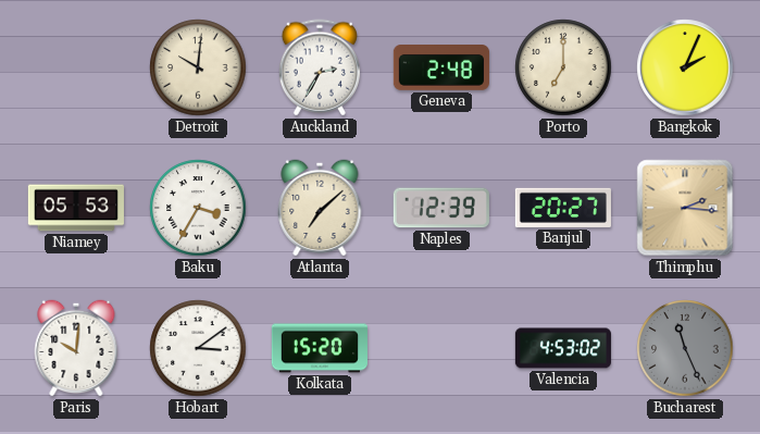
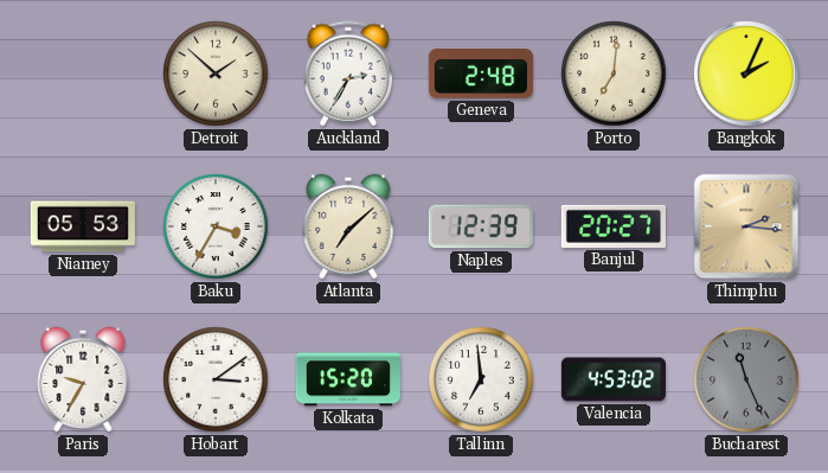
Detroit: 10:01 -> 1:52 (216, 73)
Porto: 7:00 -> 7:01 (614, 73)
Paris: 10:01 -> 9:35 (83, 379)
Tallinn: none -> 6:59 (481, 379)
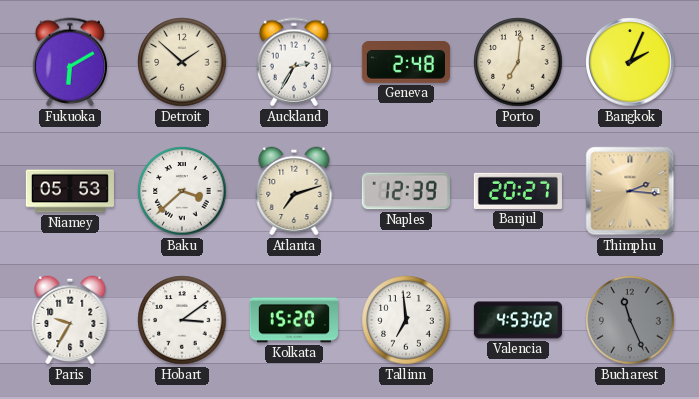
Fukuoka: none -> 6:10 (70, 62)
Baku: 3:35 -> 3:38 (182, 191)
Atlanta: 7:08 -> 7:12 (294, 191)
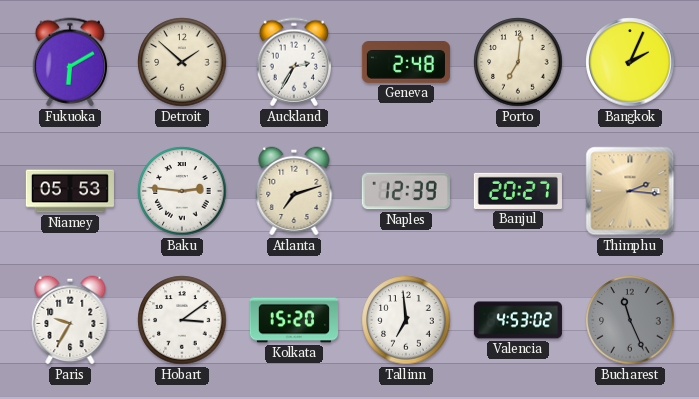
Baku: 3:38 -> 2:46 (182, 191)
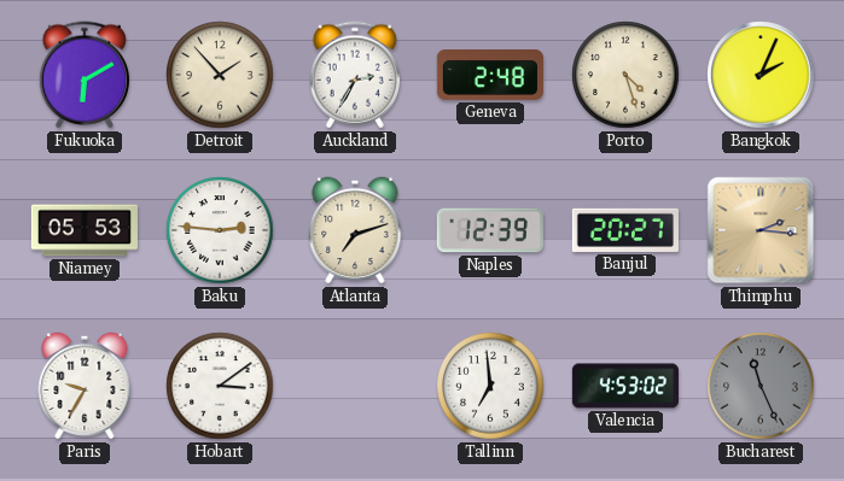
Detroit: 1:52 -> 1:53 (220, 75)
Porto: 7:01 -> 4:27 (625, 75)
Kolkata: 15:20 -> none (294, 320)
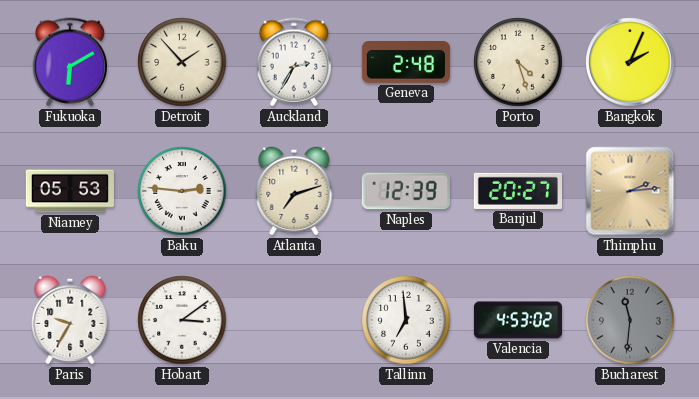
Thimphu: 2:16 -> 2:14 (630, 191)
Bucharest: 11:26 -> 11:31 (630, 320)
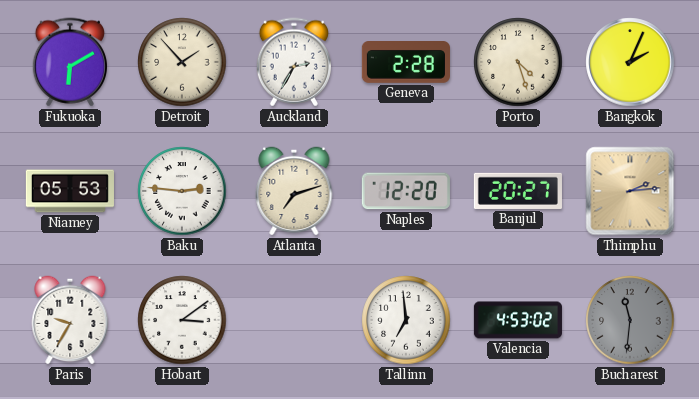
Geneva: 2:48 -> 2:28 (406, 63)
Naples: 12:39 -> 12:20 (406, 191)
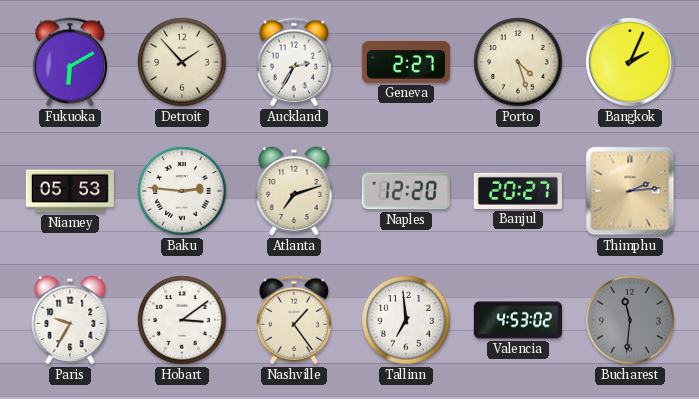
Geneva: 2:28 -> 2:27 (406, 63)
Nashville: none -> 1:24 (294, 320)
